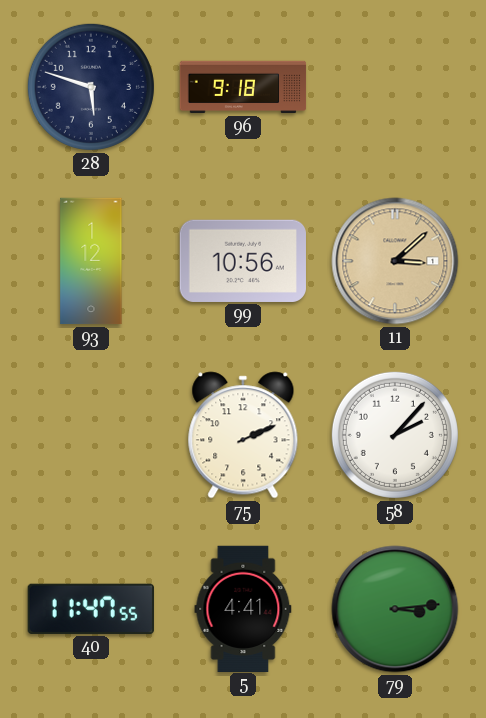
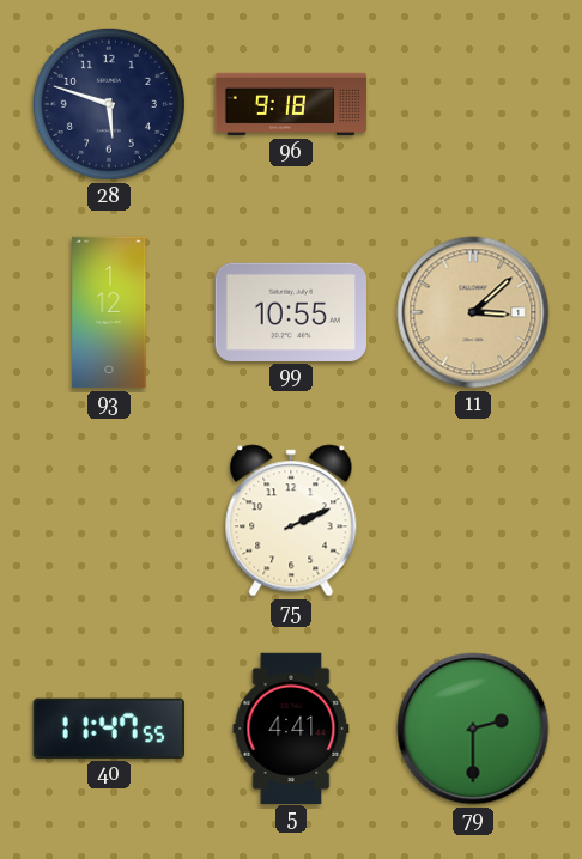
99: 10:56 -> 10:55 (291, 312)
58: 2:07 -> none (395, 435)
79: 3:14 -> 2:30 (473, 729)
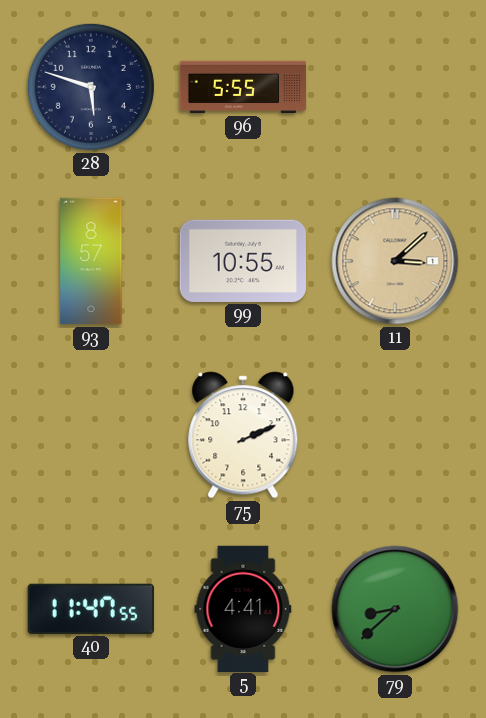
96: 9:18 -> 5:55 (243, 87)
93: 1:12 -> 8:57 (91, 261)
79: 2:30 -> 8:38 (395, 609)
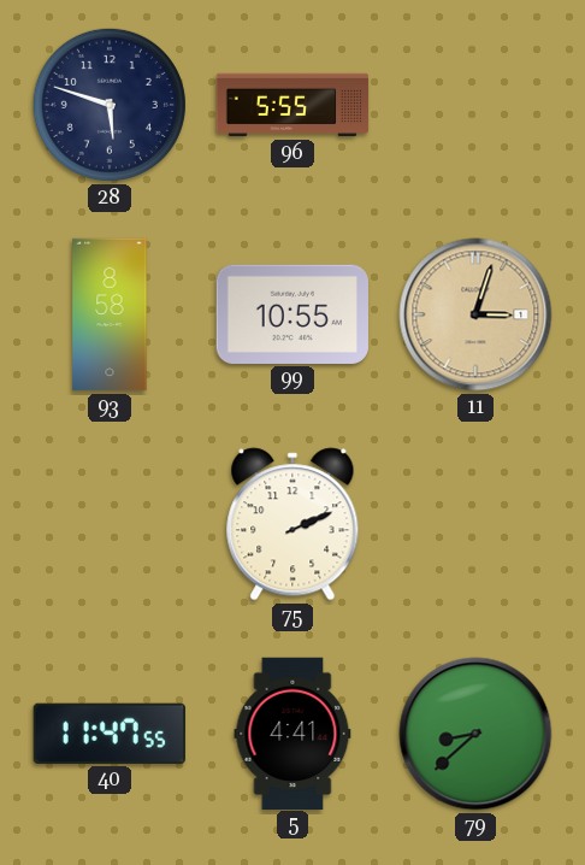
93: 8:57 -> 8:58 (110, 314)
11: 3:08 -> 3:03 (475, 314)
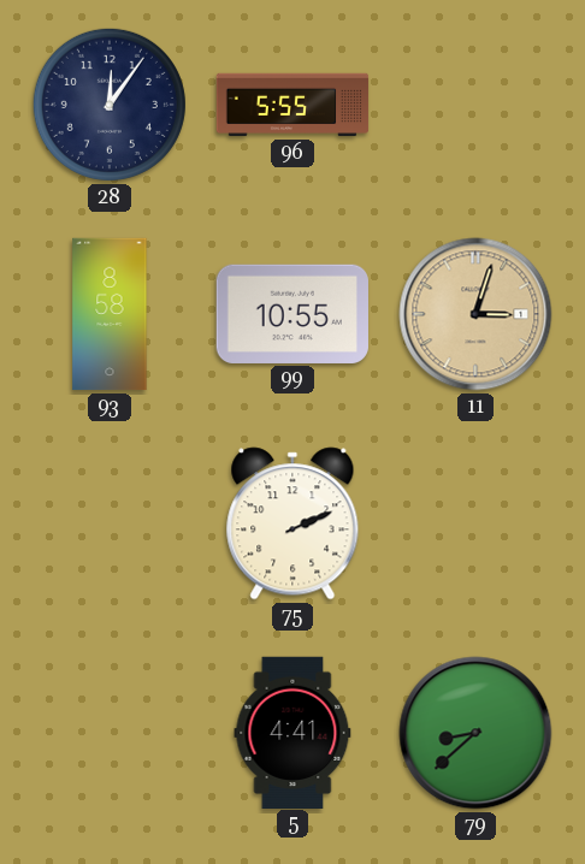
28: 5:48 -> 12:06 (110, 105)
40: 11:47 -> none (110, 734)
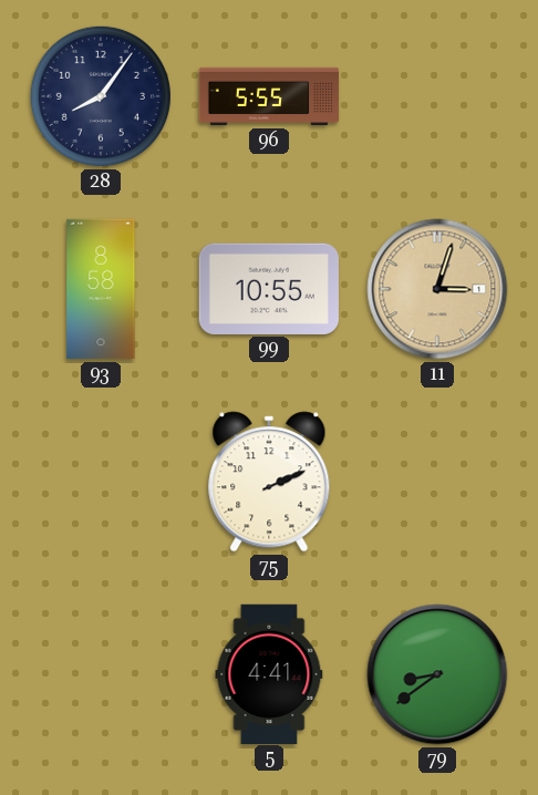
28: 12:06 -> 8:06 (101, 96)
79: 8:38 -> 8:39 (437, 674)
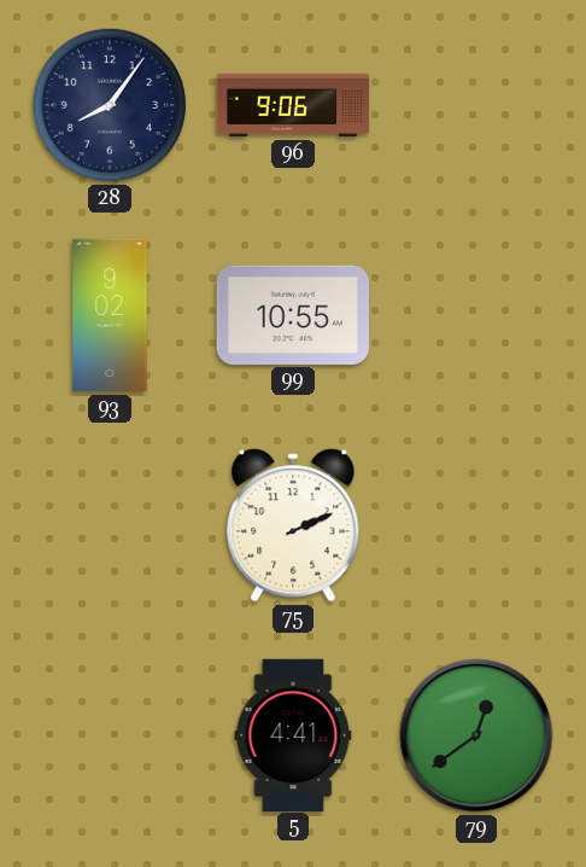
96: 5:55 -> 9:06 (293, 105)
93: 8:58 -> 9:02 (110, 315)
11: 3:03 -> none (437, 289)
79: 8:39 -> 12:39 (476, 735)
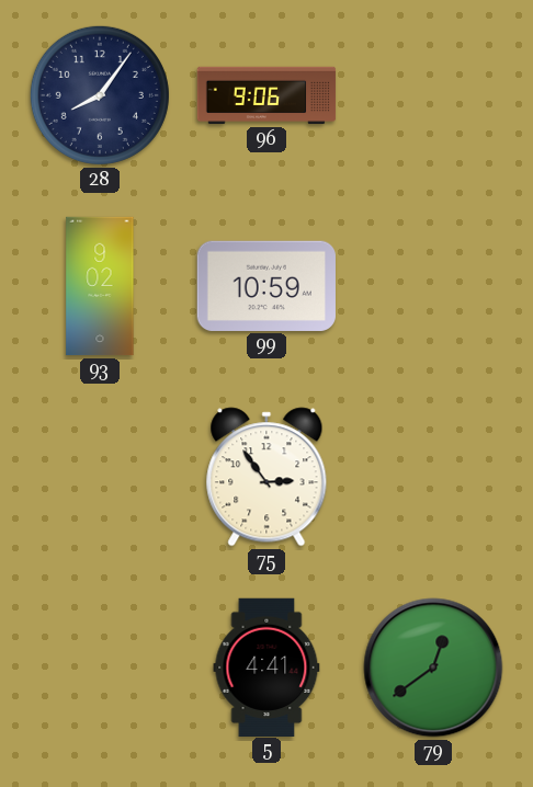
99: 10:55 -> 10:59 (266, 286)
75: 2:11 -> 2:54 (266, 477)
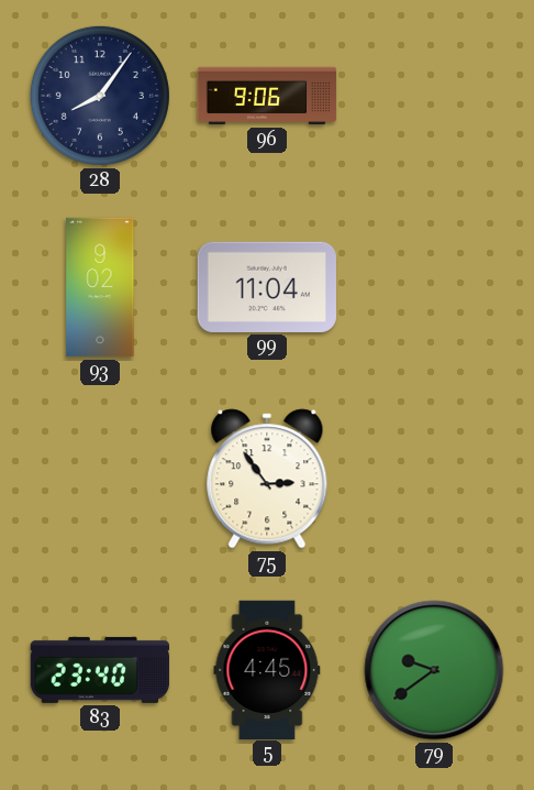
99: 10:59 -> 11:04 (267, 287)
83: none -> 23:40 (99, 670)
5: 4:41 -> 4:45 (267, 669)
79: 12:39 -> 9:39 (434, 670)
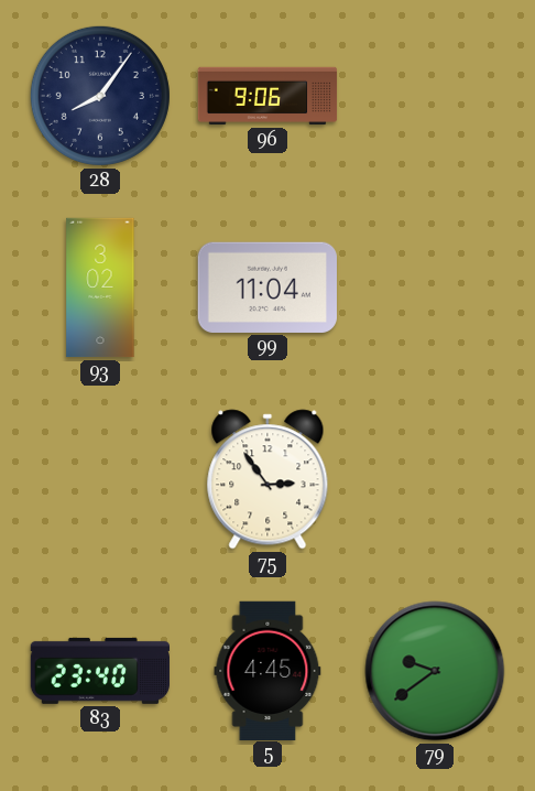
93: 9:02 -> 3:02 (100, 288)
